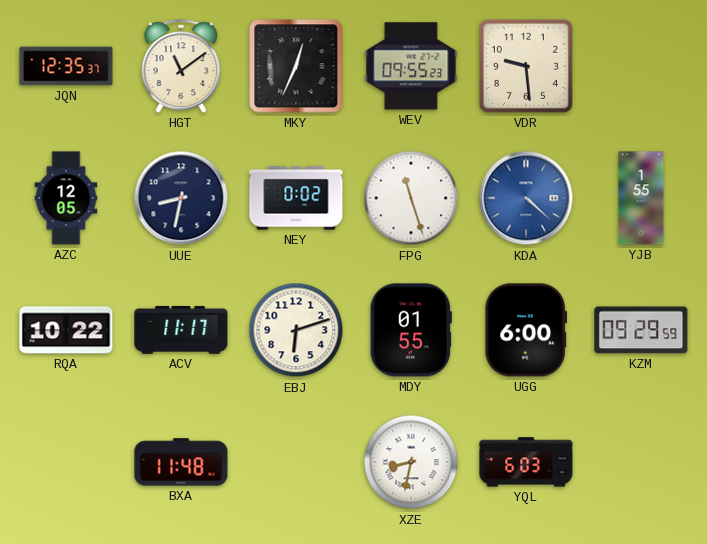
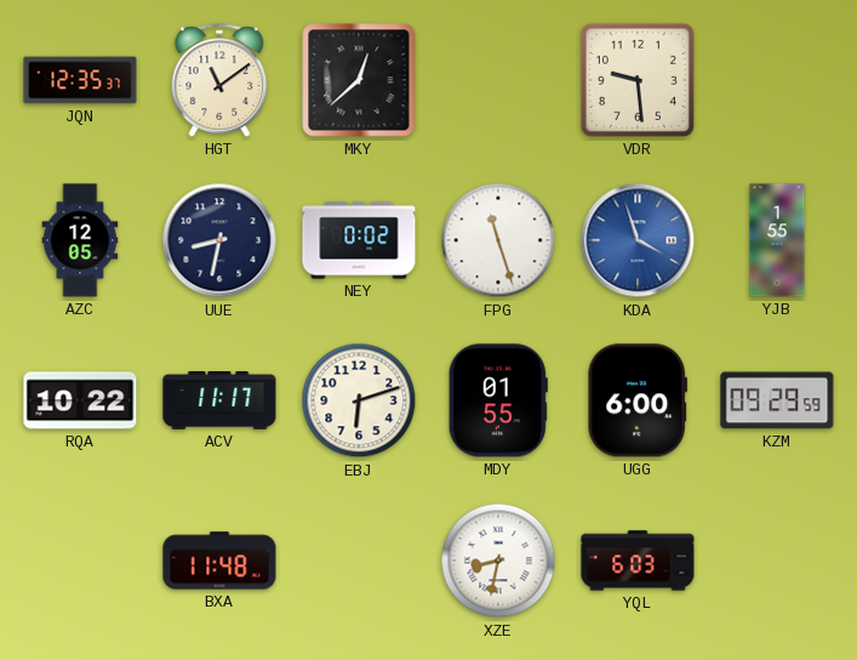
MKY: 12:34 -> 12:38 (359, 80)
WEV: 09:55 -> none (411, 66)
KDA: 4:22 -> 3:57 (638, 240)
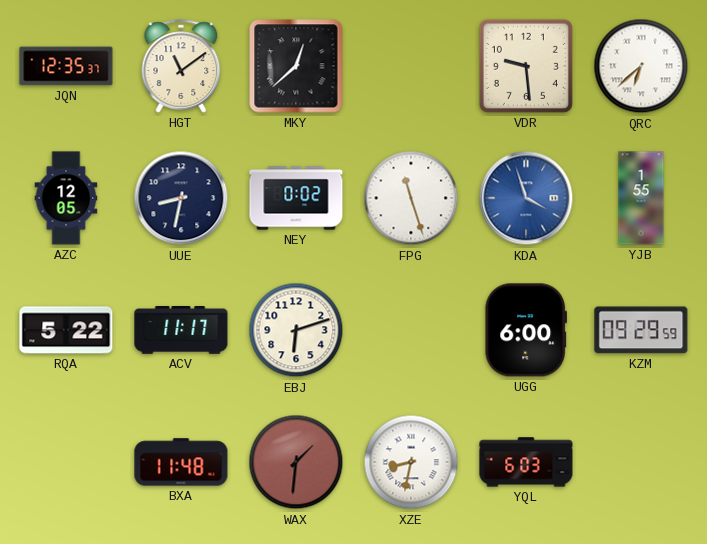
QRC: none -> 6:38 (641, 66)
RQA: 10:22 -> 5:22 (66, 330)
MDY: 01:55 -> none (498, 400)
WAX: none -> 1:31 (296, 462)
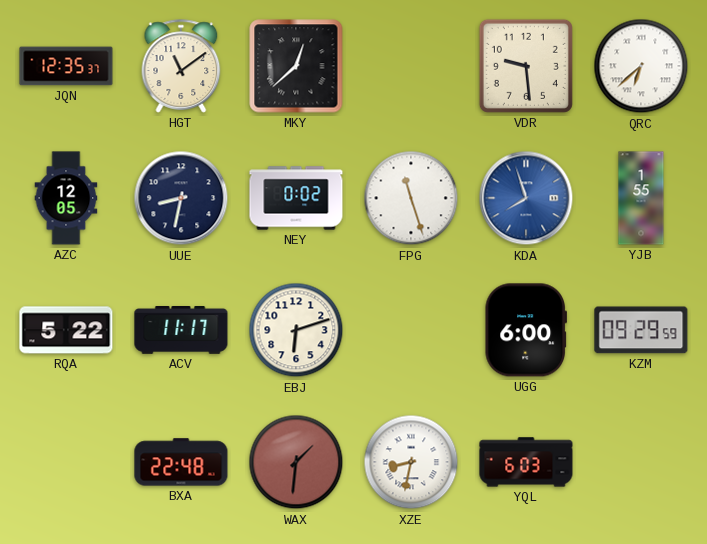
KDA: 3:57 -> 7:57 (526, 198)
BXA: 11:48 -> 22:48 (181, 462)
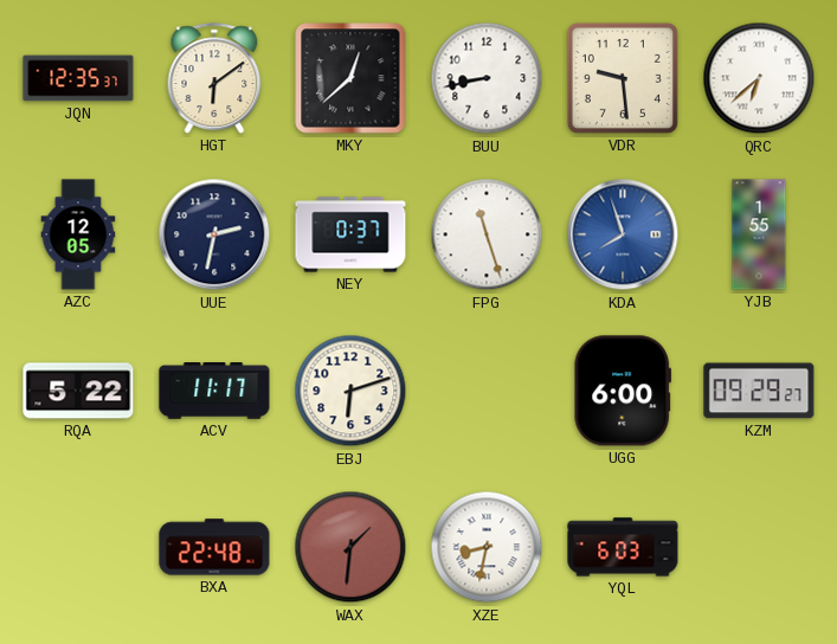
HGT: 11:09 -> 6:09 (214, 78)
BUU: none -> 8:43 (487, 78)
UUE: 8:32 -> 2:32 (214, 234)
NEY: 0:02 -> 0:37 (350, 234)
KZM: 09:29:59 -> 09:29:27 (759, 391)
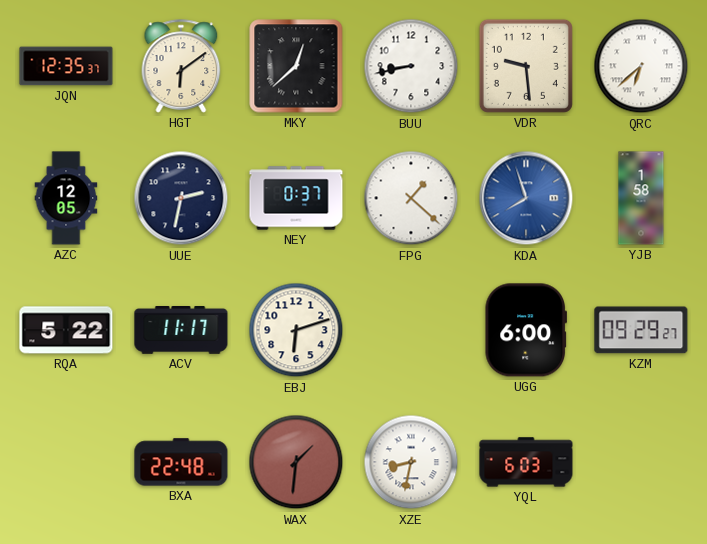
FPG: 11:27 -> 1:22 (411, 198)
YJB: 1:55 -> 1:58 (641, 198)
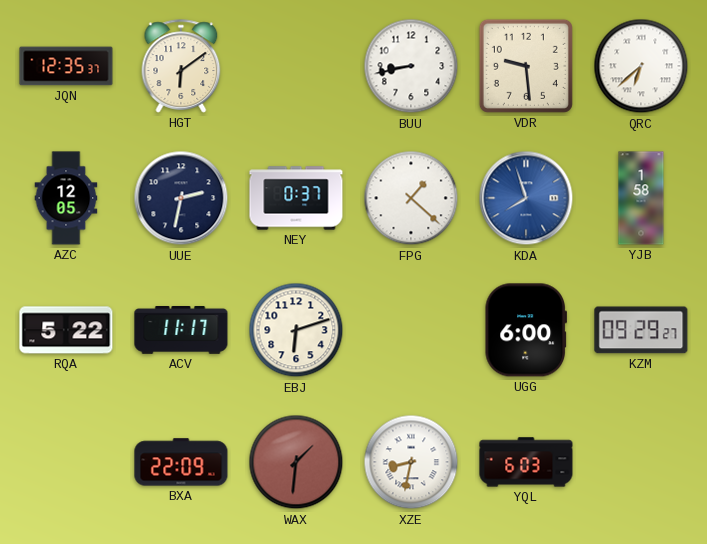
MKY: 12:38 -> none (296, 66)
BXA: 22:48 -> 22:09 (181, 462)
